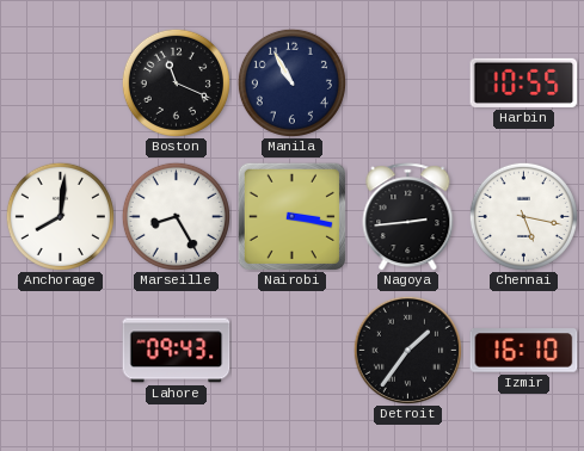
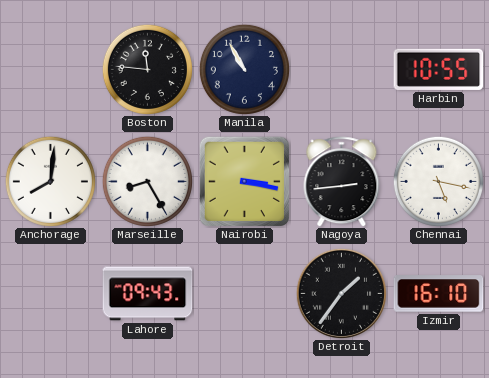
Boston: 11:19 -> 11:46 (147, 69)
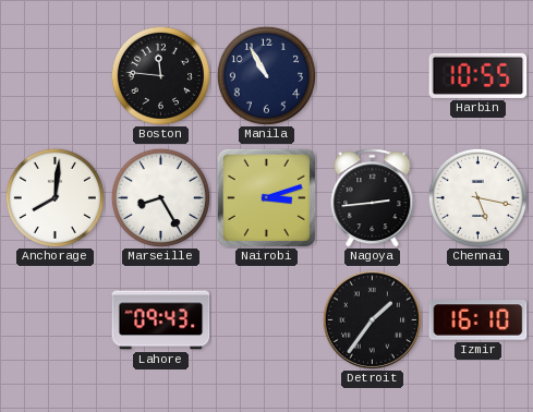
Nairobi: 3:17 -> 3:12 (266, 197)
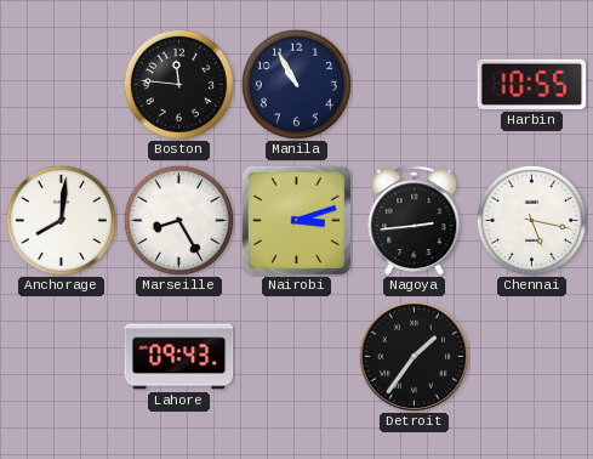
Izmir: 16:10 -> none (479, 320)
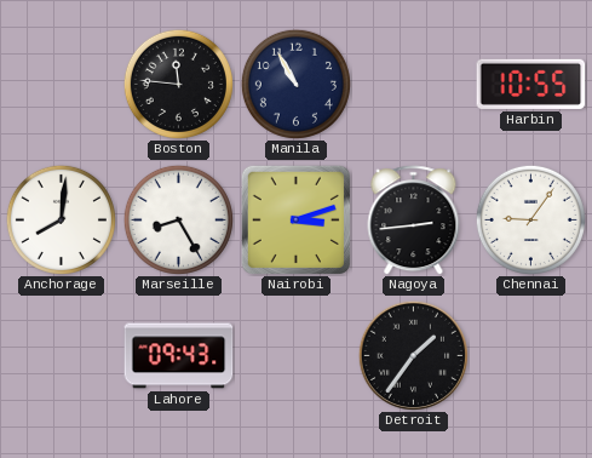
Chennai: 5:17 -> 9:06 (530, 219)
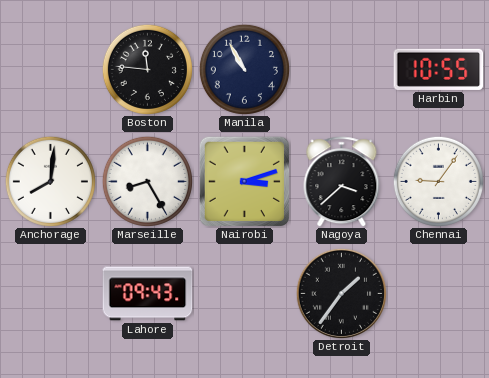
Nagoya: 2:44 -> 3:38 (342, 182)
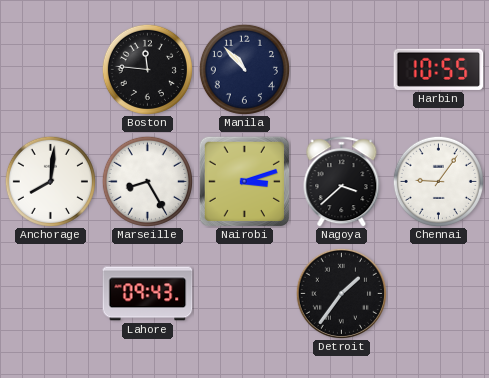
Manila: 10:55 -> 10:53 (244, 69)
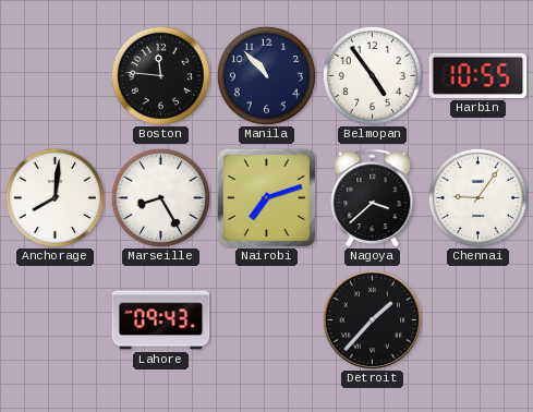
Belmopan: none -> 4:54 (372, 75)
Nairobi: 3:12 -> 7:12 (266, 197)
Detroit: 1:36 -> 1:37 (372, 319)
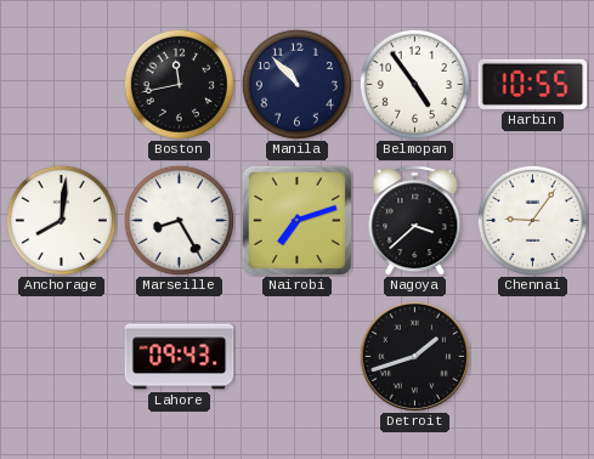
Boston: 11:46 -> 11:43 (179, 84)
Detroit: 1:37 -> 1:42 (414, 356)
